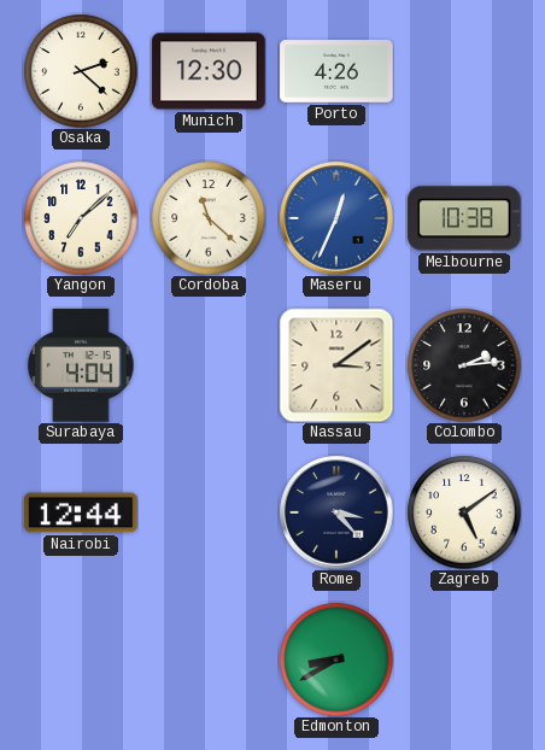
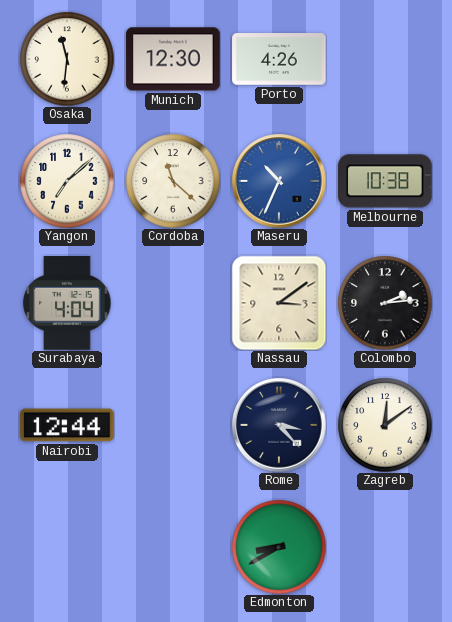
Osaka: 2:22 -> 11:31 (67, 59)
Maseru: 12:34 -> 10:34 (279, 181)
Zagreb: 5:09 -> 12:09 (385, 425)
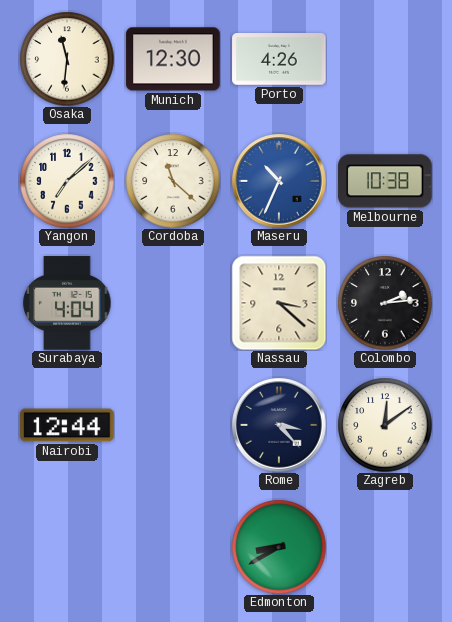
Nassau: 3:09 -> 3:22 (279, 303)
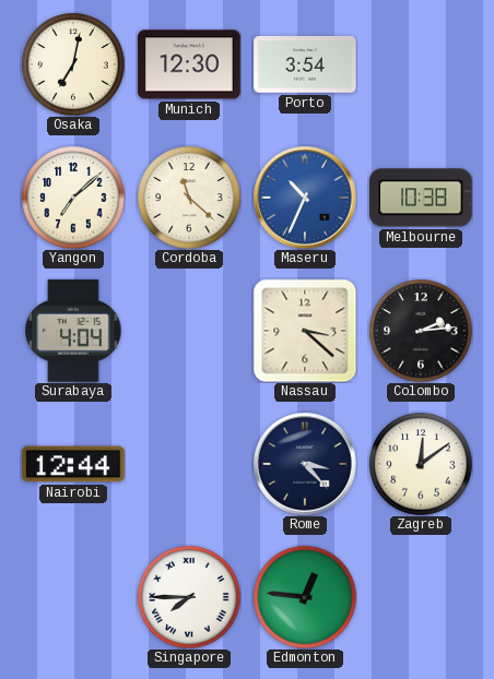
Osaka: 11:31 -> 7:02 (73, 64)
Porto: 4:26 -> 3:54 (305, 64)
Singapore: none -> 7:45 (189, 597)
Edmonton: 8:40 -> 12:46 (305, 597)
